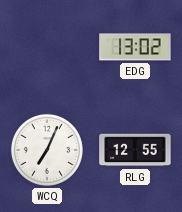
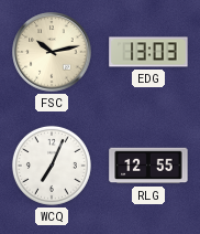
FSC: none -> 10:13 (52, 52)
EDG: 13:02 -> 13:03 (148, 52)
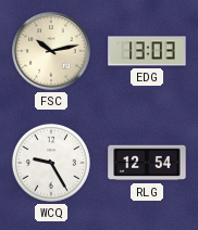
WCQ: 7:04 -> 9:25 (51, 163)
RLG: 12:55 -> 12:54 (147, 163)
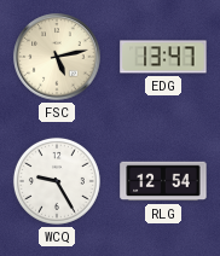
FSC: 10:13 -> 5:13 (57, 57)
EDG: 13:03 -> 13:47 (163, 57)
